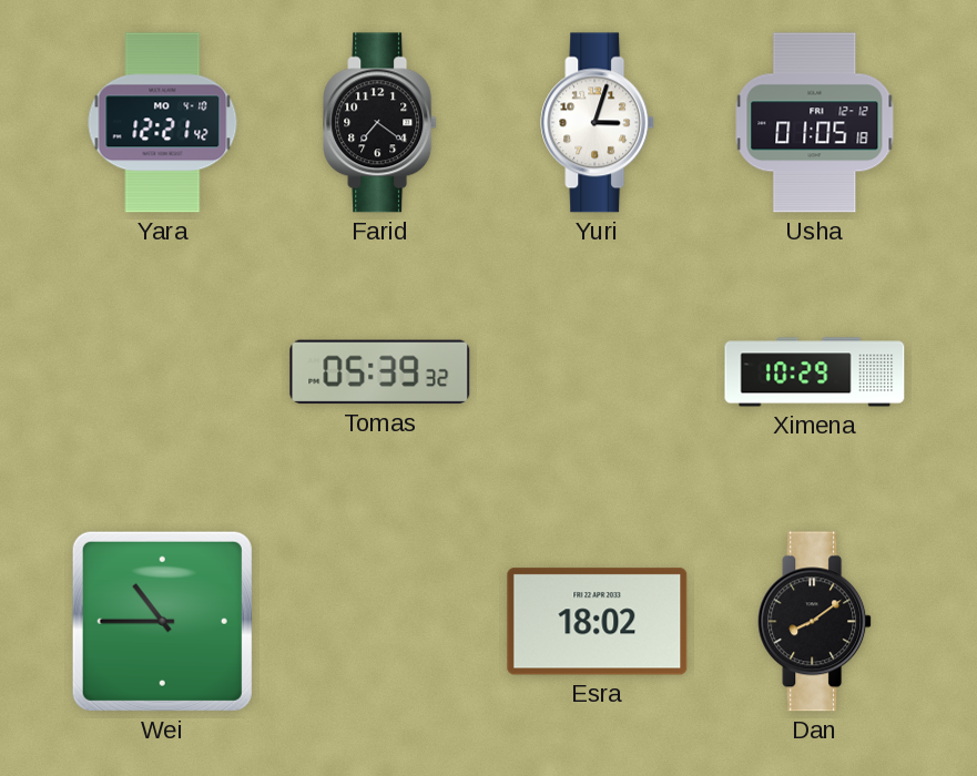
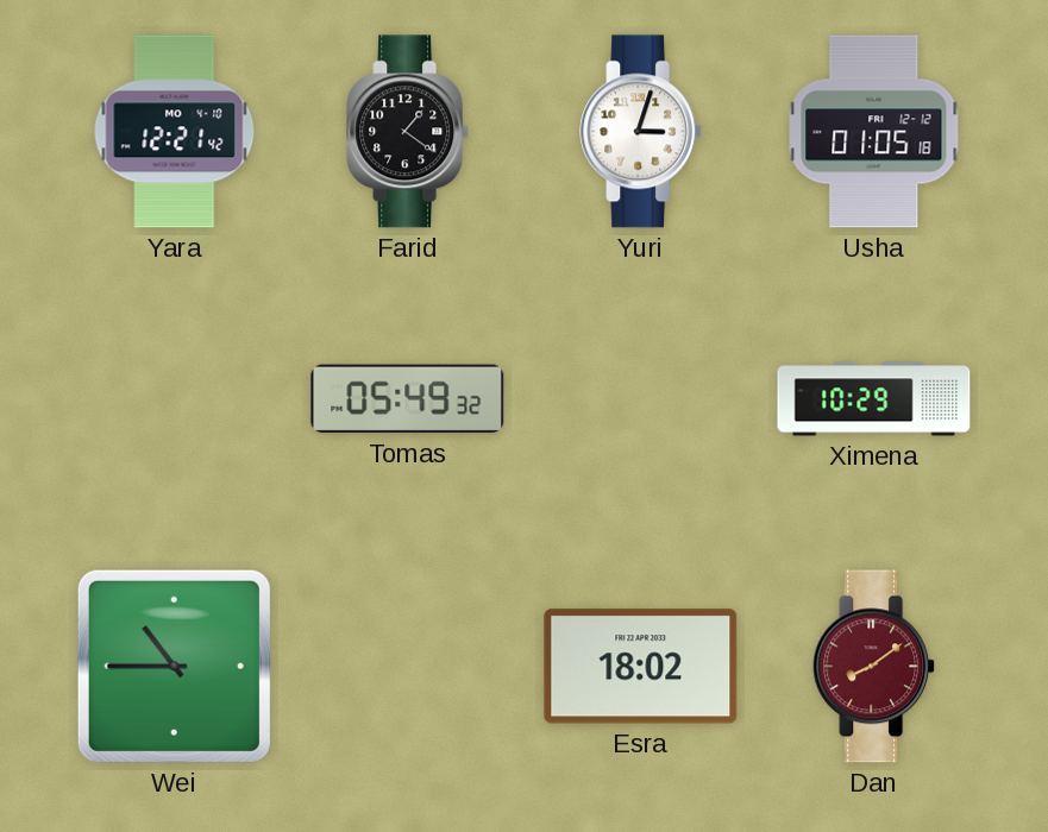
Farid: 7:21 -> 1:21 (408, 132)
Tomas: 05:39 -> 05:49 (408, 399)
Dan dial: black -> burgundy (874, 667)
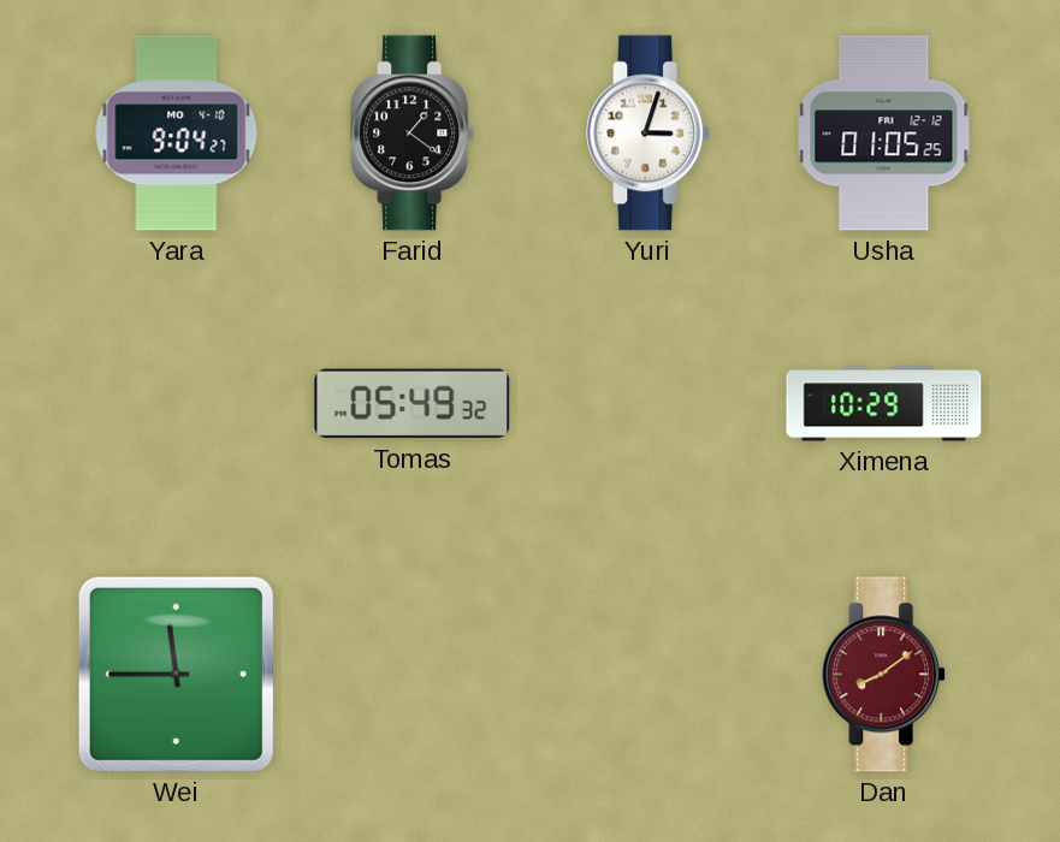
Yara: 12:21 -> 9:04 (177, 134)
Usha: 01:05:18 -> 01:05:25 (884, 134)
Wei: 10:45 -> 11:45 (176, 674)
Esra: 18:02 -> none (641, 667)
